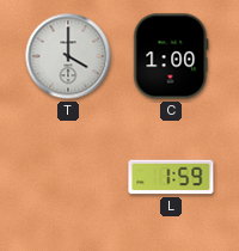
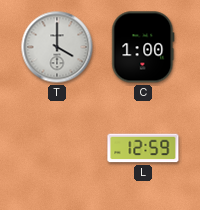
L: 1:59 -> 12:59 (143, 148)
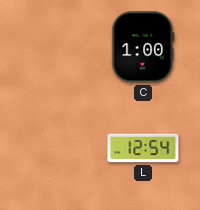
T: 4:00 -> none (57, 47)
L: 12:59 -> 12:54 (143, 148)
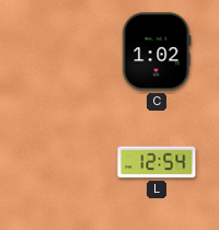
C: 1:00 -> 1:02 (157, 51)
